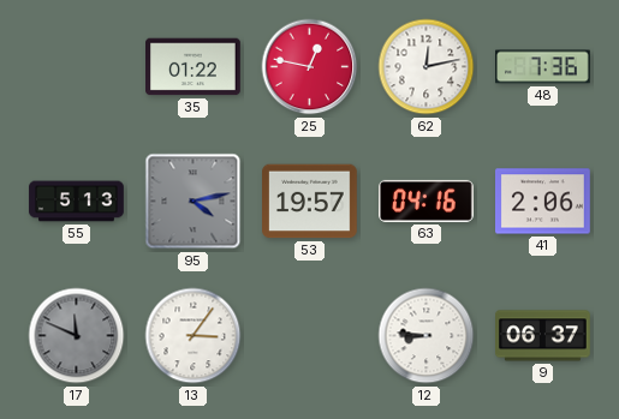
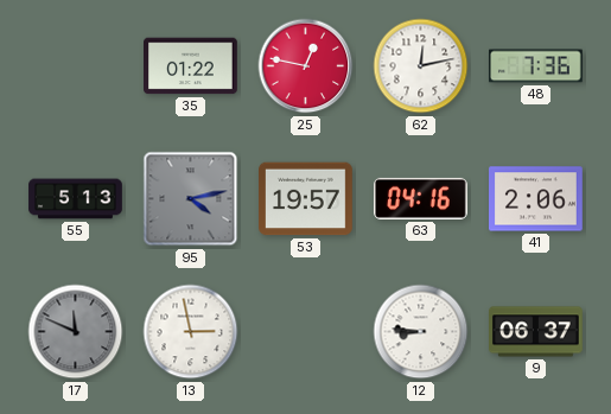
13: 3:06 -> 2:58 (191, 332)
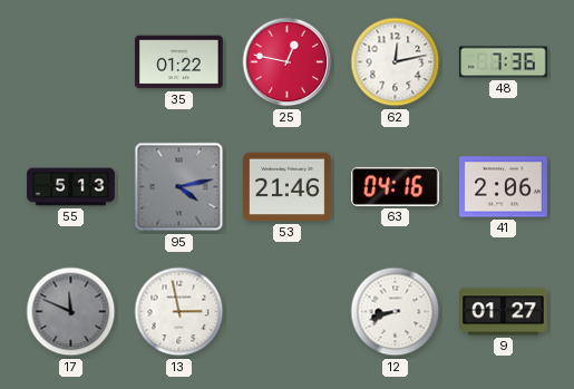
53: 19:57 -> 21:46 (288, 187)
12: 8:46 -> 8:42 (396, 312)
9: 06:37 -> 01:27 (504, 312)
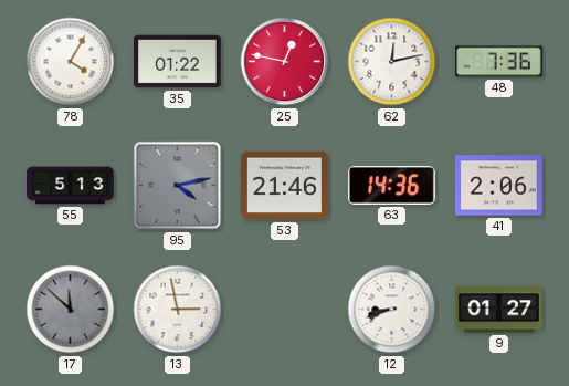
78: none -> 4:05 (71, 62)
63: 04:16 -> 14:36 (392, 185)
17: 11:49 -> 11:52 (71, 310)
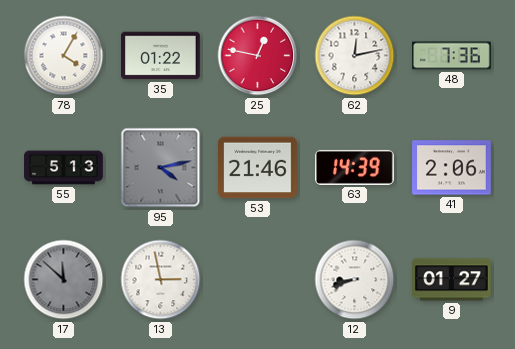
63: 14:36 -> 14:39 (355, 167)
